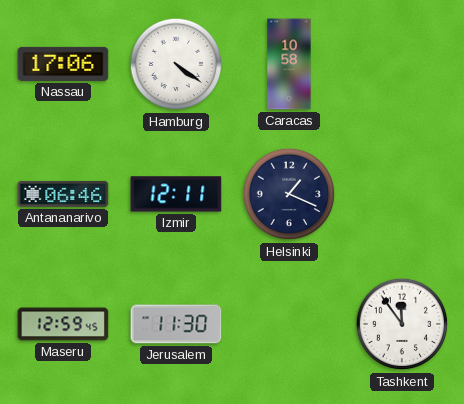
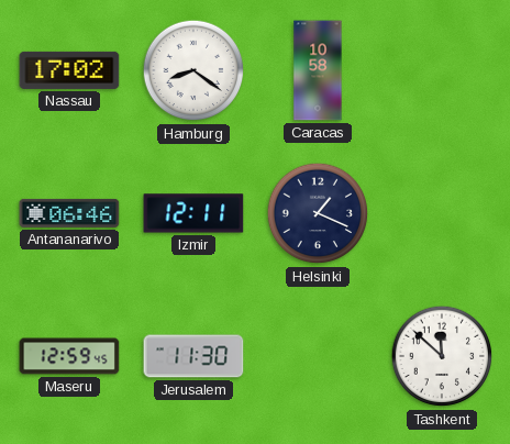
Nassau: 17:06 -> 17:02 (69, 70)
Hamburg: 4:21 -> 8:21 (193, 70)
Tashkent: 11:54 -> 11:52 (442, 356)
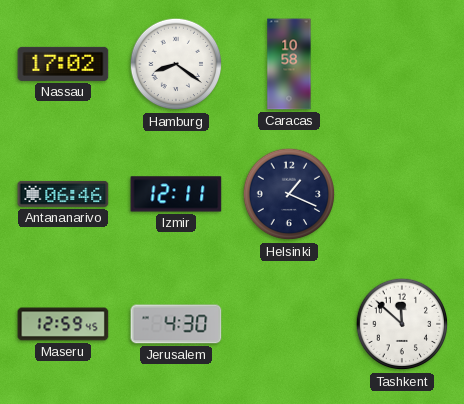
Jerusalem: 11:30 -> 4:30 (176, 324)
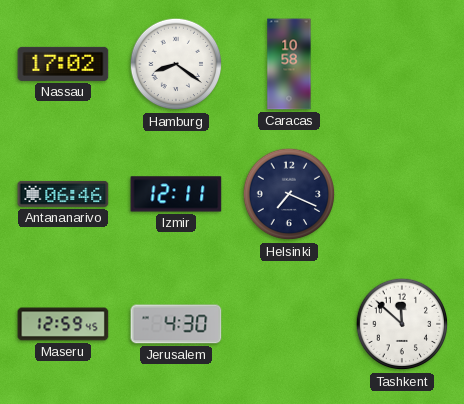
Helsinki: 1:19 -> 7:19 (289, 194)
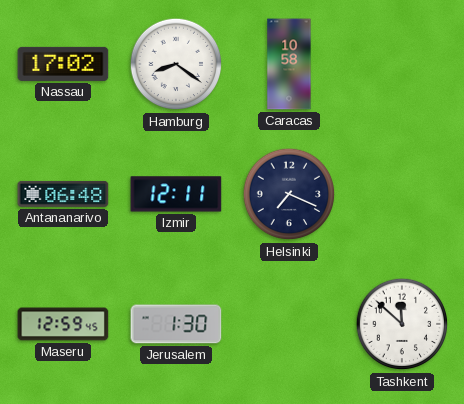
Antananarivo: 06:46 -> 06:48 (63, 194)
Jerusalem: 4:30 -> 1:30 (176, 324)
